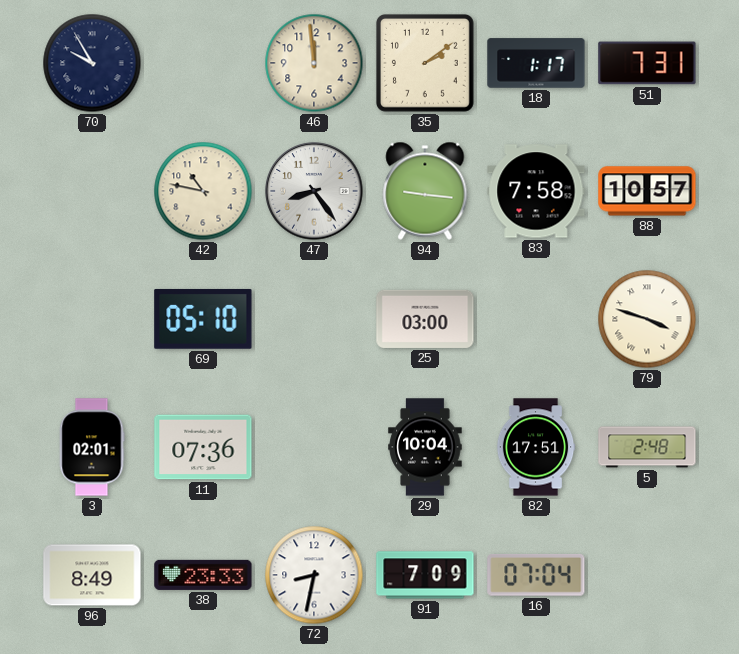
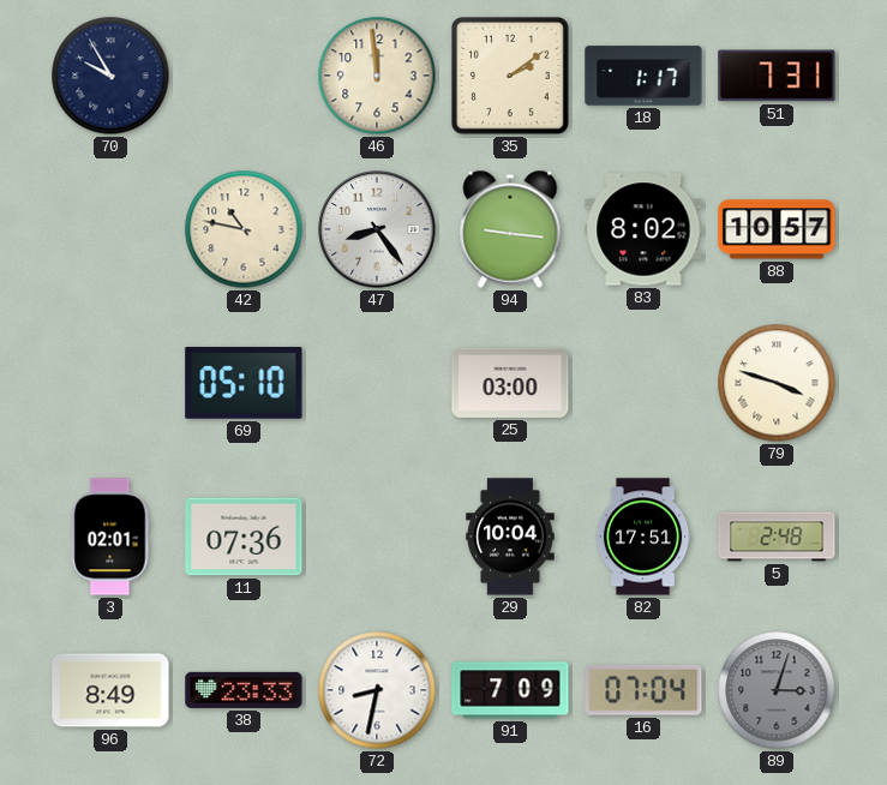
83: 7:58 -> 8:02 (643, 229)
89: none -> 3:03 (777, 690)
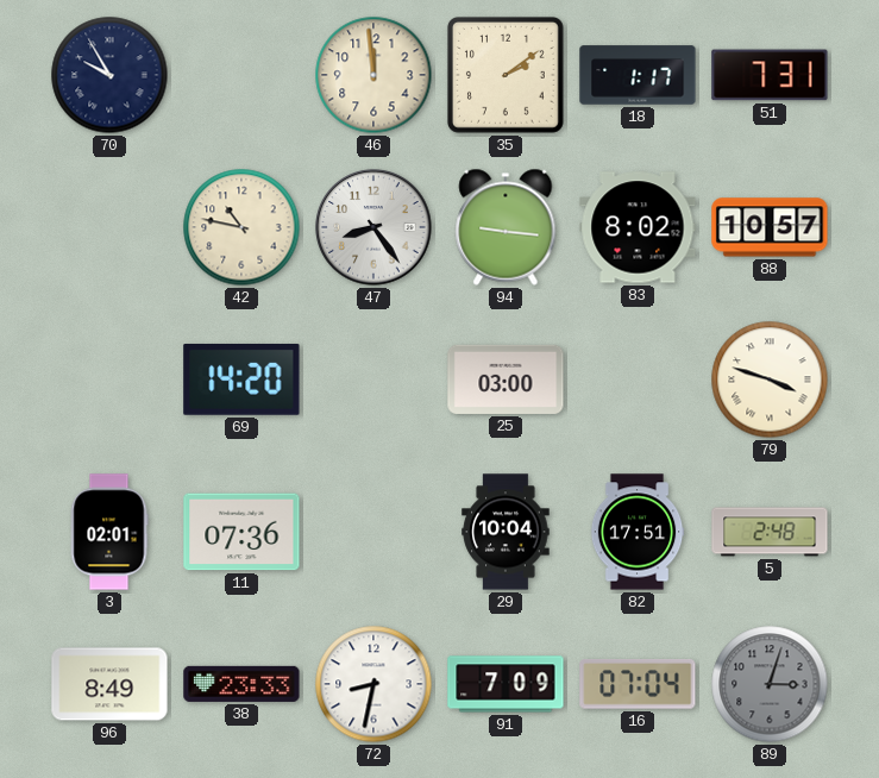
69: 05:10 -> 14:20 (241, 379)
